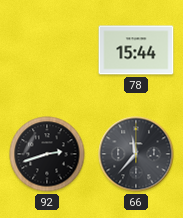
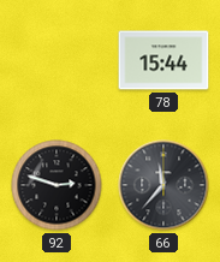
92: 2:42 -> 2:48 (57, 185)
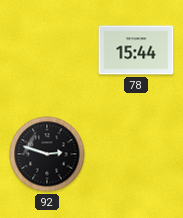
66: 11:37 -> none (163, 185)
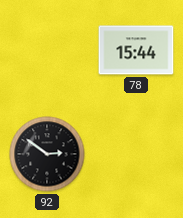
92: 2:48 -> 2:51 (47, 154)
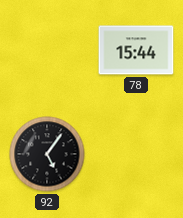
92: 2:51 -> 5:06 (47, 154)
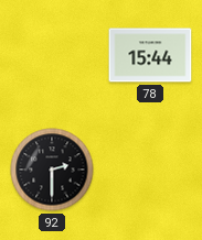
92: 5:06 -> 2:30 (52, 170)
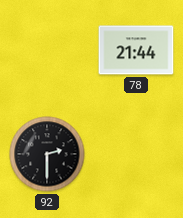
78: 15:44 -> 21:44 (136, 50)
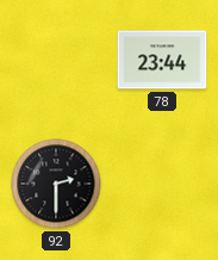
78: 21:44 -> 23:44 (162, 60)
